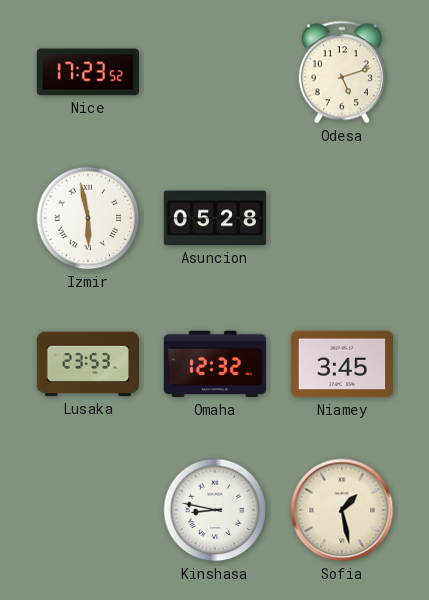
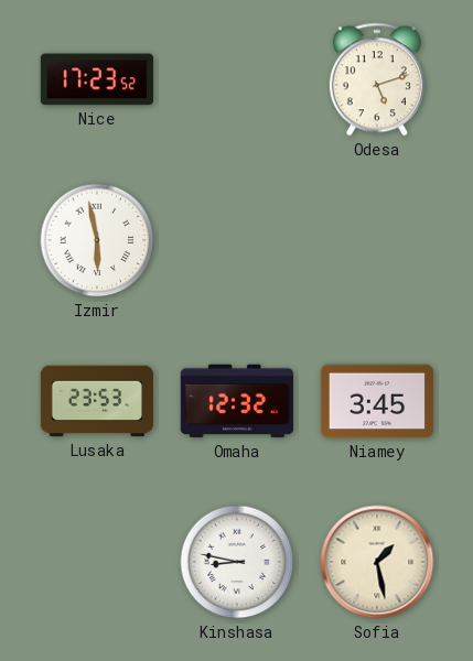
Asuncion: 05:28 -> none (215, 218)
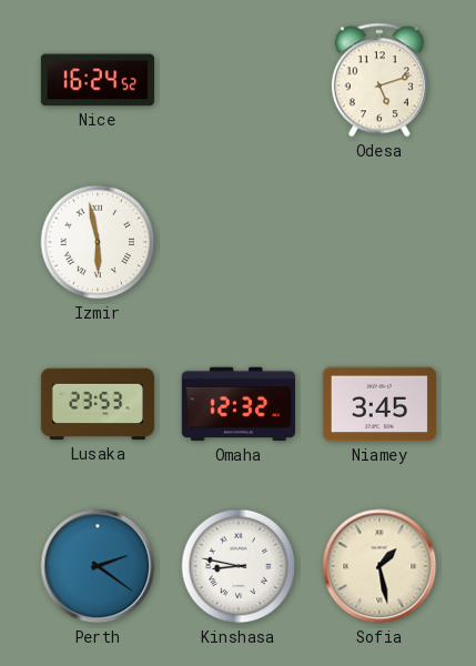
Nice: 17:23 -> 16:24 (98, 80)
Perth: none -> 2:21 (98, 566)
